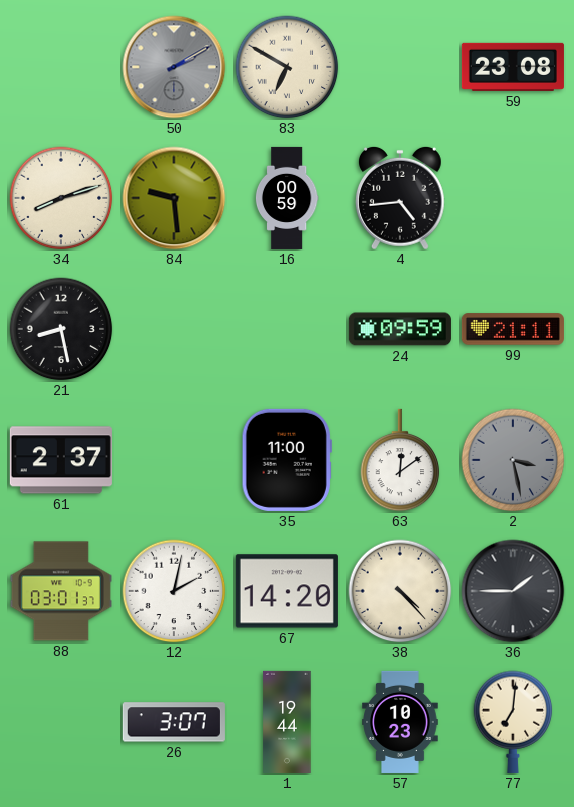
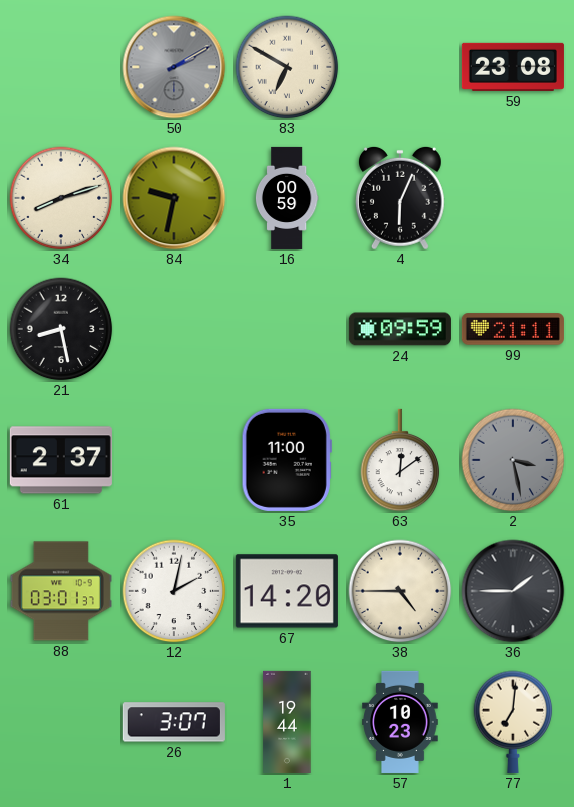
84: 9:29 -> 9:32 (174, 198)
4: 4:44 -> 6:04 (400, 198)
38: 4:23 -> 4:45 (400, 591)
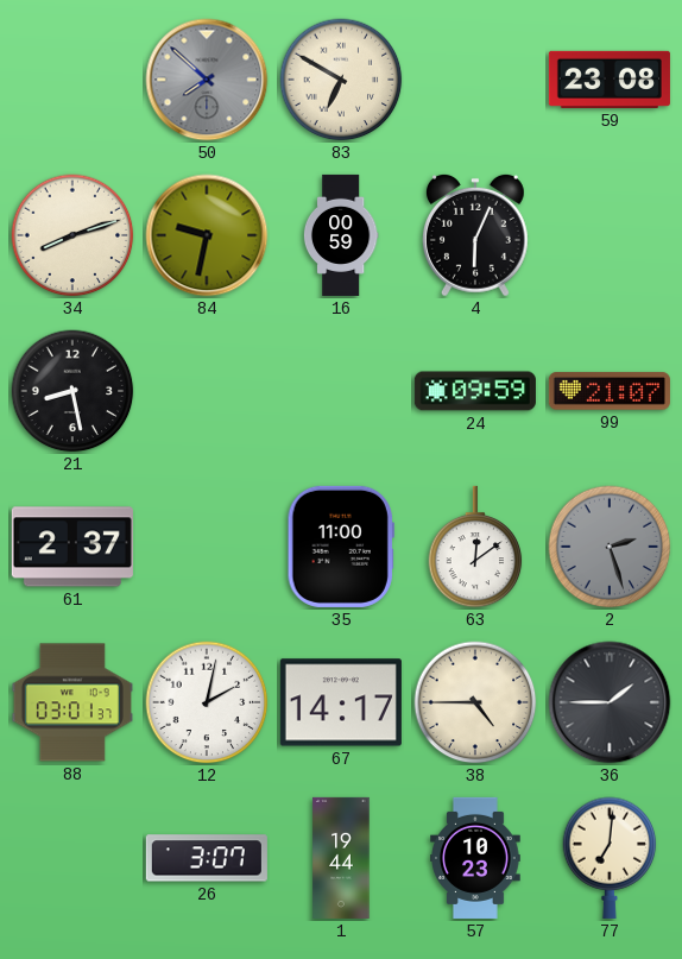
50: 2:10 -> 7:52 (207, 80)
99: 21:11 -> 21:07 (610, 391)
2: 3:28 -> 2:27 (610, 547)
67: 14:20 -> 14:17 (341, 702)
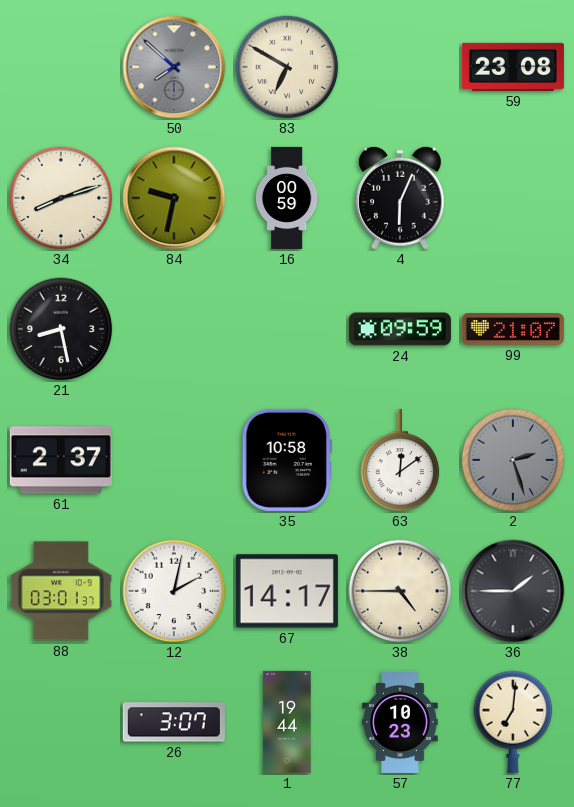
35: 11:00 -> 10:58 (287, 460)
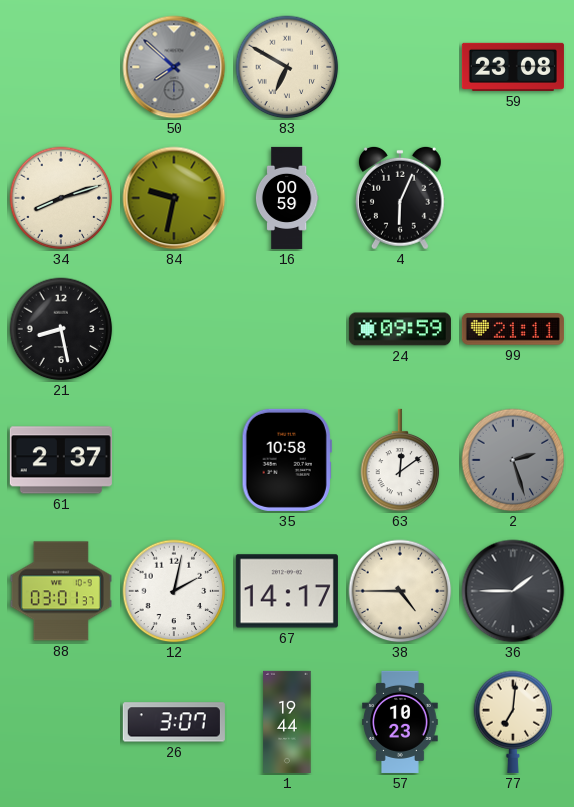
99: 21:07 -> 21:11 (513, 329)
